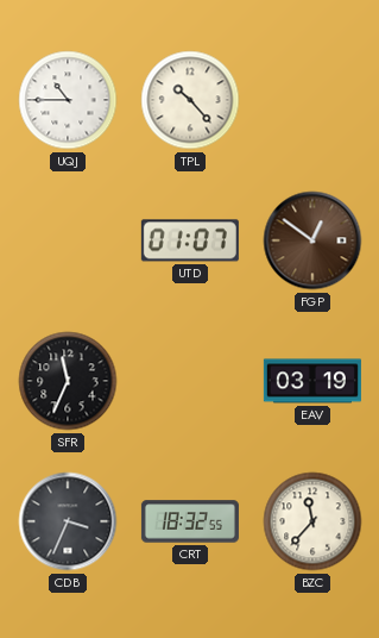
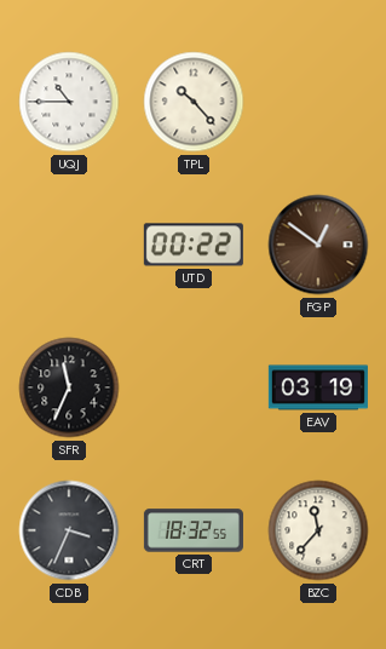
UTD: 01:07 -> 00:22 (194, 245)
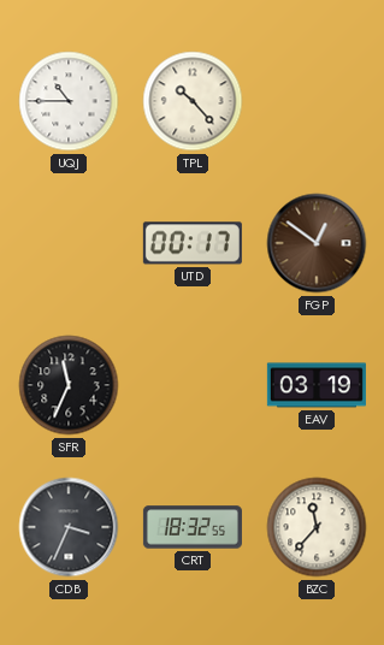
UTD: 00:22 -> 00:17 (193, 243)
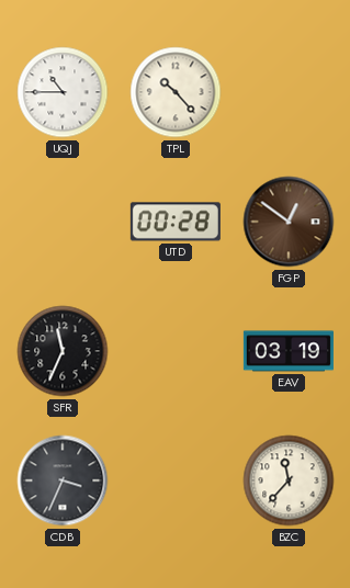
UTD: 00:17 -> 00:28 (176, 222)
CRT: 18:32 -> none (193, 527)
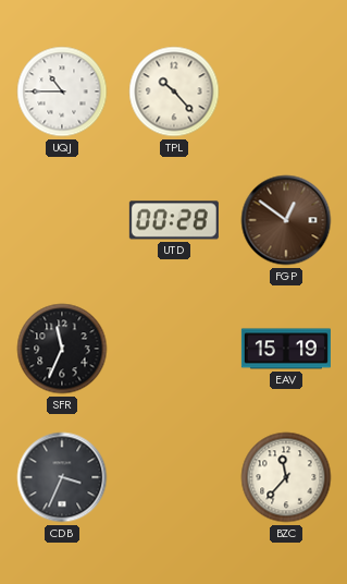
EAV: 03:19 -> 15:19 (286, 349)
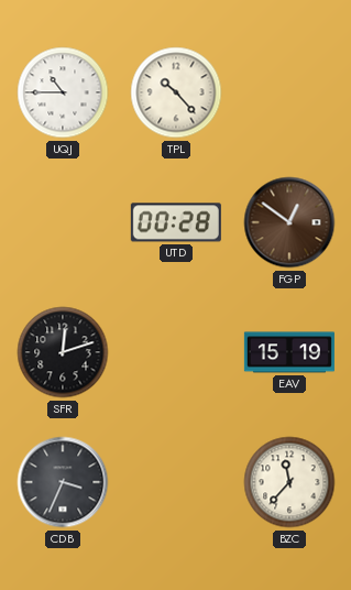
SFR: 11:34 -> 12:12 (63, 352)
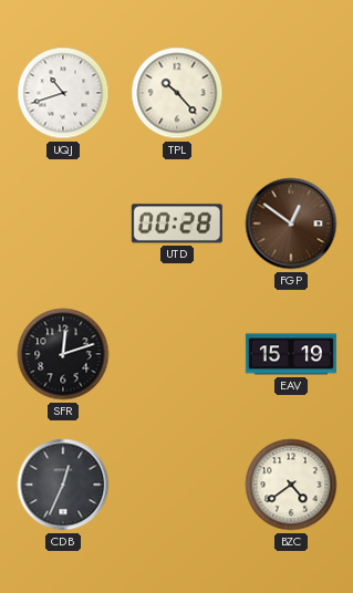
UQJ: 10:45 -> 10:42 (63, 93)
CDB: 3:34 -> 12:34 (63, 485)
BZC: 11:37 -> 4:39 (291, 485)
